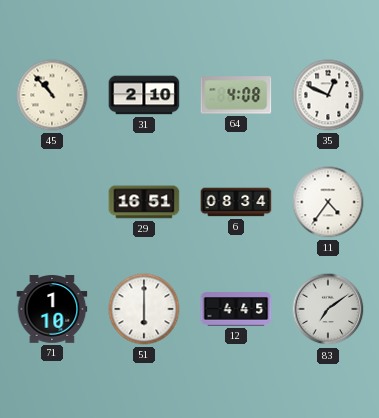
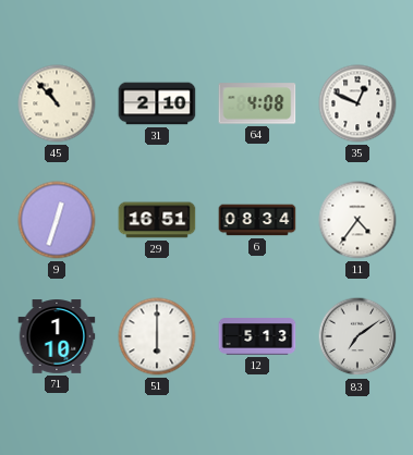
9: none -> 12:33 (57, 220)
12: 4:45 -> 5:13 (257, 336)
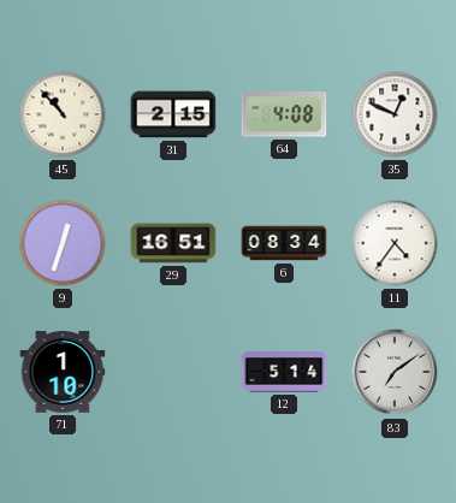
31: 2:10 -> 2:15 (173, 114)
51: 6:00 -> none (157, 336)
12: 5:13 -> 5:14 (284, 372)
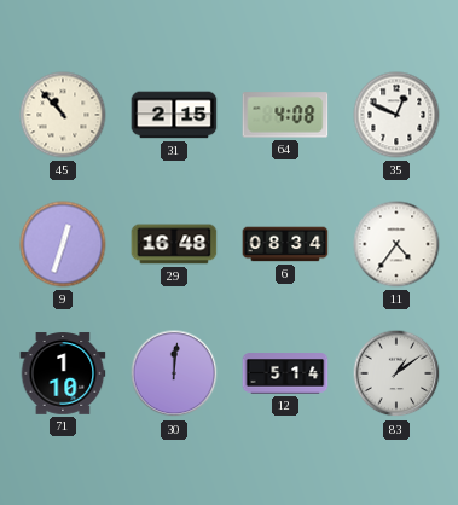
29: 16:51 -> 16:48 (174, 244)
30: none -> 12:01 (174, 373)
83: 7:09 -> 1:09 (396, 373)
